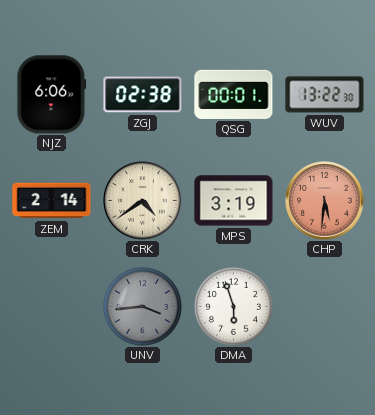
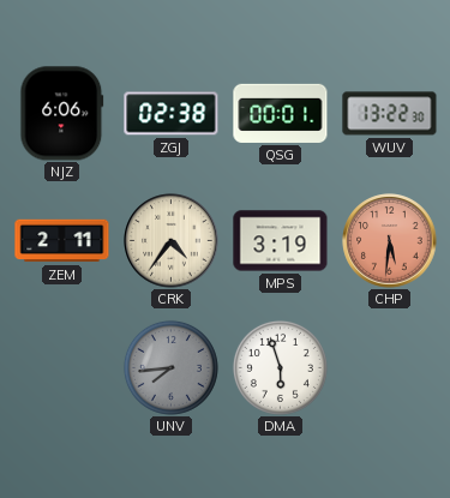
ZEM: 2:14 -> 2:11 (62, 241)
CRK: 4:39 -> 4:36 (172, 241)
UNV: 3:44 -> 7:44 (170, 367)
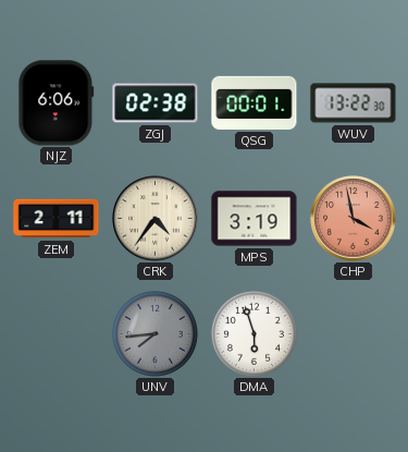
CHP: 5:31 -> 3:58 (354, 219)
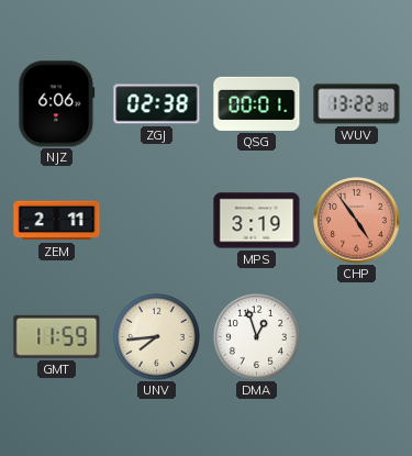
CRK: 4:36 -> none (156, 219)
CHP: 3:58 -> 4:54 (357, 221)
GMT: none -> 11:59 (57, 336)
UNV dial: grey -> cream (156, 336)
DMA: 5:57 -> 12:57 (256, 336)
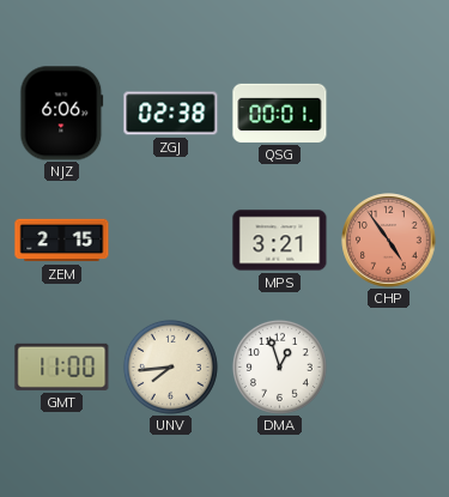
WUV: 13:22 -> none (357, 104)
ZEM: 2:11 -> 2:15 (62, 241)
MPS: 3:19 -> 3:21 (280, 241)
GMT: 11:59 -> 11:00 (62, 366)
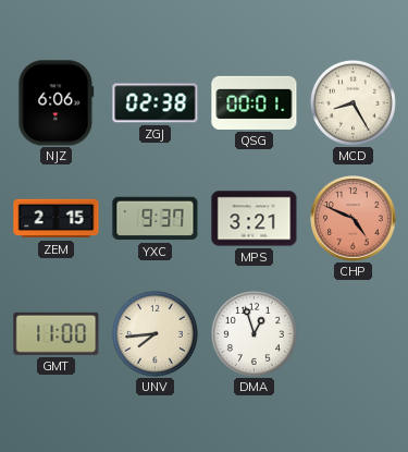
MCD: none -> 8:25 (353, 102)
YXC: none -> 9:37 (156, 219)
CHP: 4:54 -> 4:49 (354, 219)
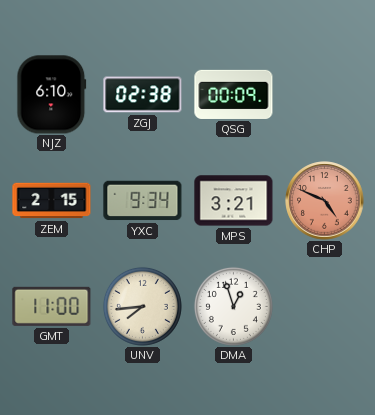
NJZ: 6:06 -> 6:10 (52, 95)
QSG: 00:01 -> 00:09 (234, 94)
MCD: 8:25 -> none (353, 102)
YXC: 9:37 -> 9:34 (143, 201)
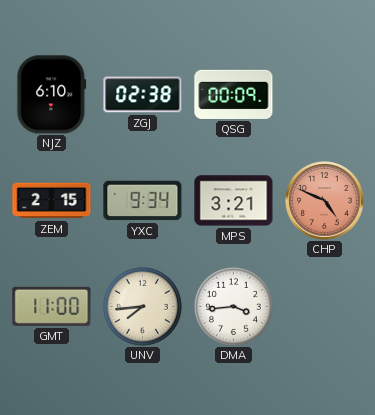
DMA: 12:57 -> 3:44 (233, 306)
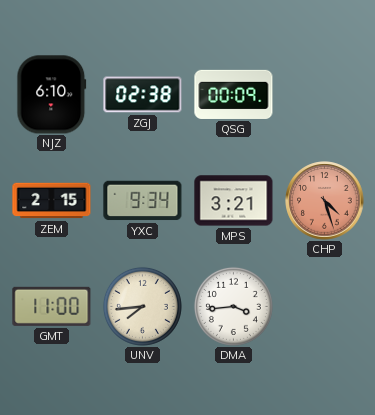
CHP: 4:49 -> 4:27 (325, 201)
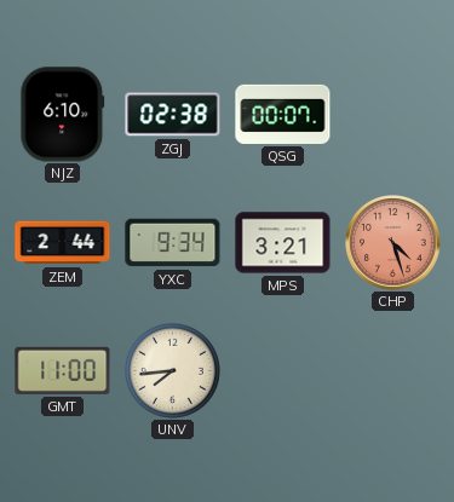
QSG: 00:09 -> 00:07 (283, 114)
ZEM: 2:15 -> 2:44 (63, 243)
DMA: 3:44 -> none (233, 306)
